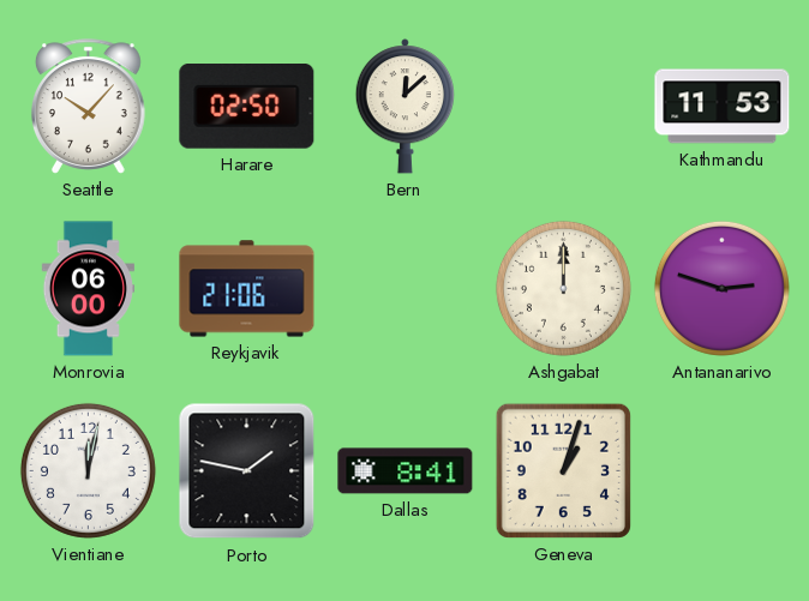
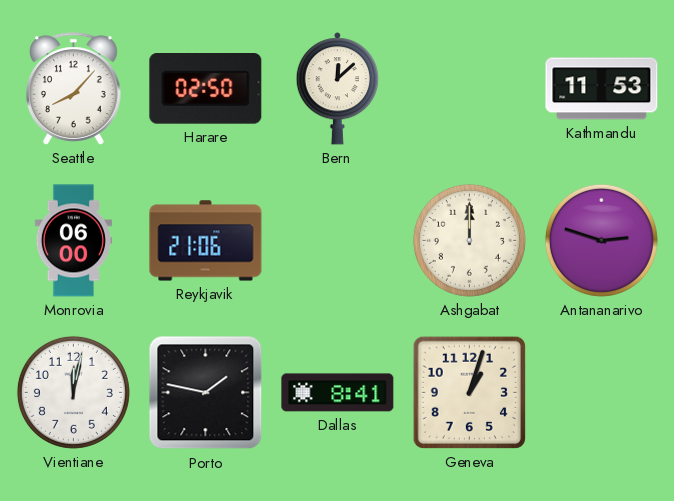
Seattle: 10:07 -> 8:07 (74, 89)
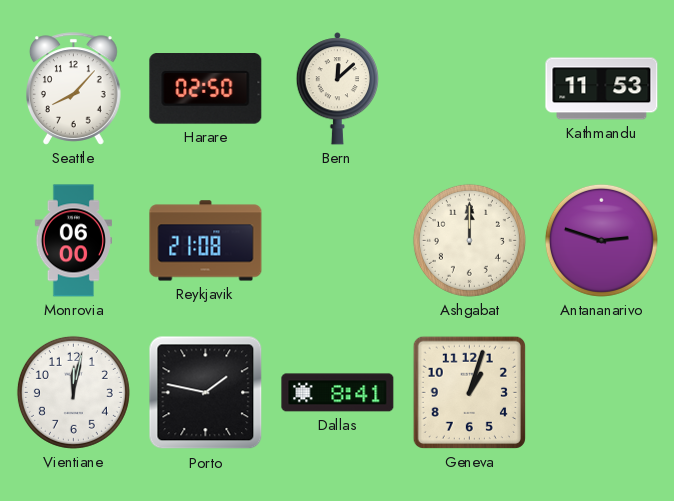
Reykjavik: 21:06 -> 21:08 (206, 241)
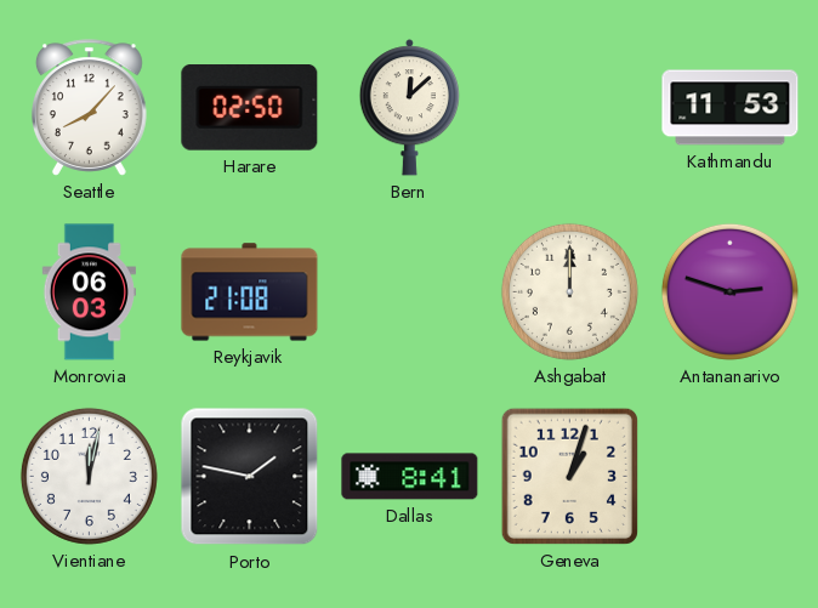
Monrovia: 06:00 -> 06:03 (89, 292)
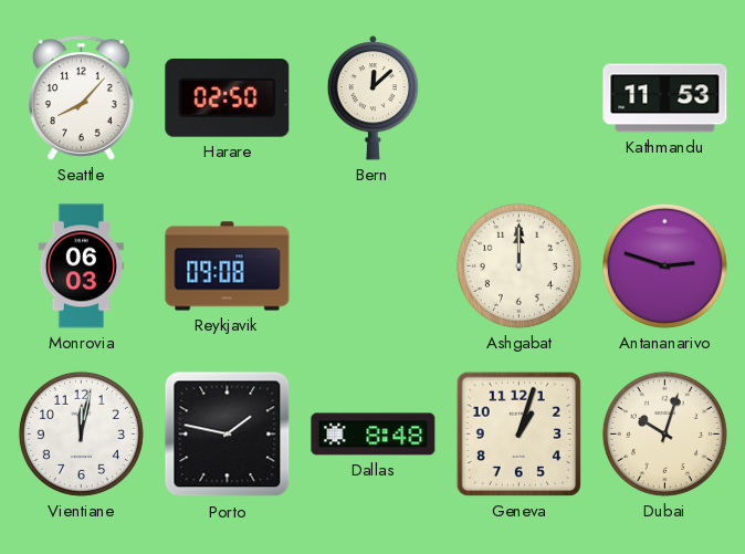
Reykjavik: 21:08 -> 09:08 (228, 266)
Dallas: 8:41 -> 8:48 (374, 435)
Dubai: none -> 10:03 (664, 433)
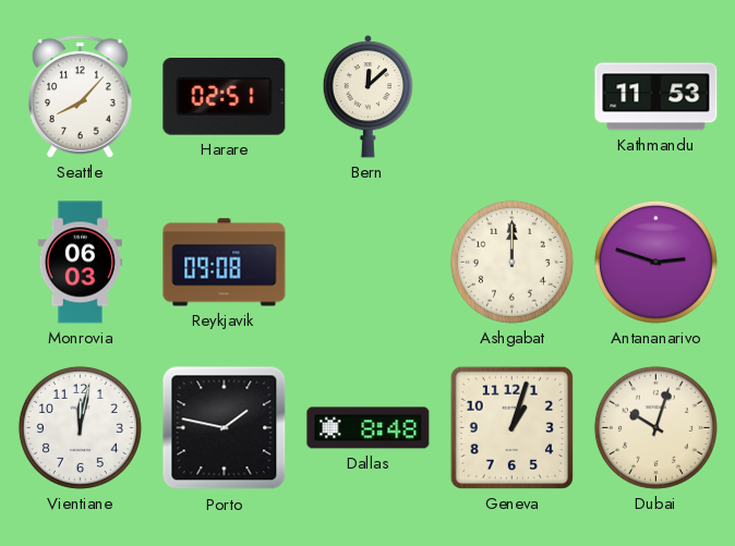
Harare: 02:50 -> 02:51 (225, 97)
